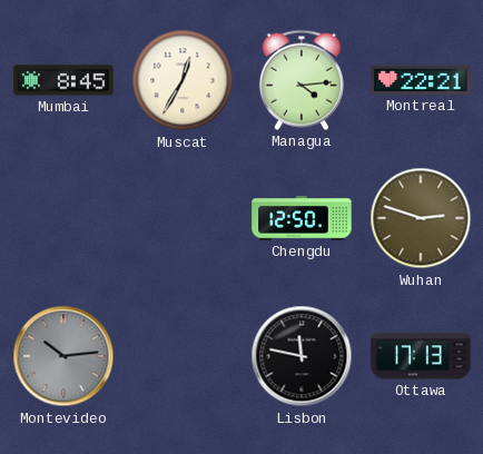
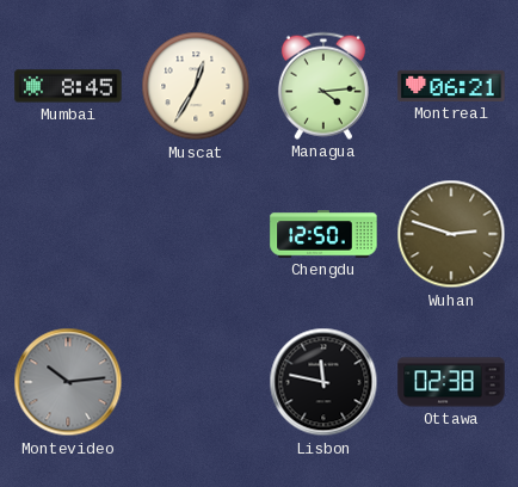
Montreal: 22:21 -> 06:21 (451, 86)
Ottawa: 17:13 -> 02:38 (451, 382)
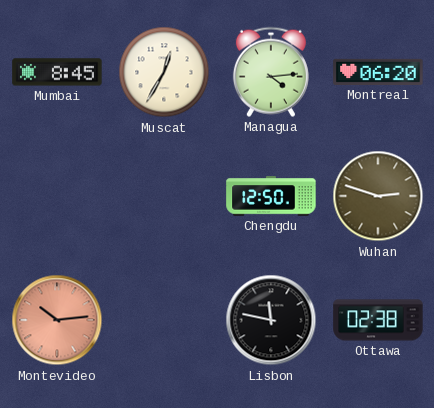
Montreal: 06:21 -> 06:20 (378, 72)
Montevideo dial: grey -> salmon (57, 320)
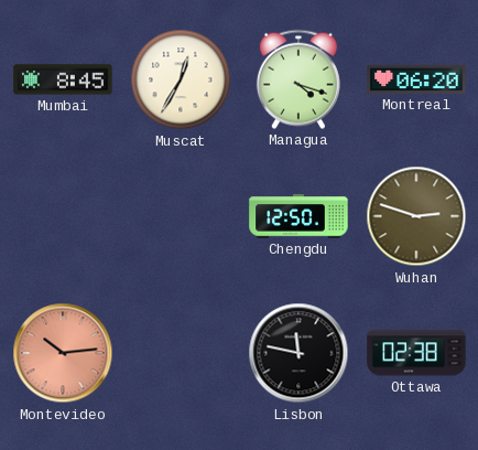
Managua: 4:14 -> 4:18 (298, 79)
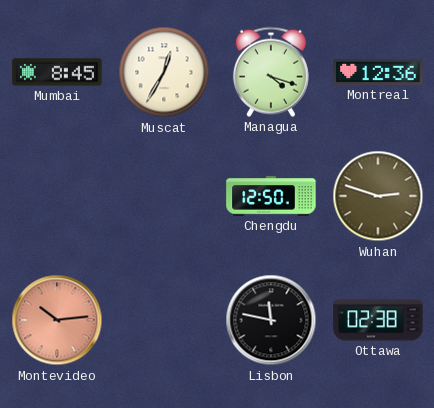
Montreal: 06:20 -> 12:36 (378, 72)
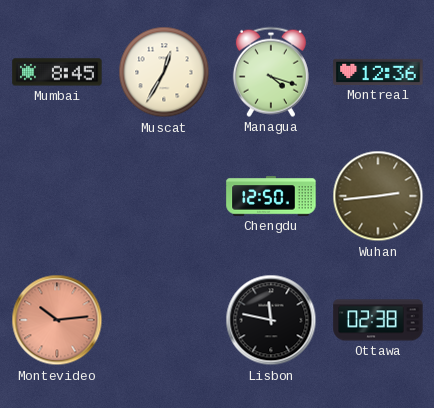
Wuhan: 2:48 -> 2:44 (378, 196)
